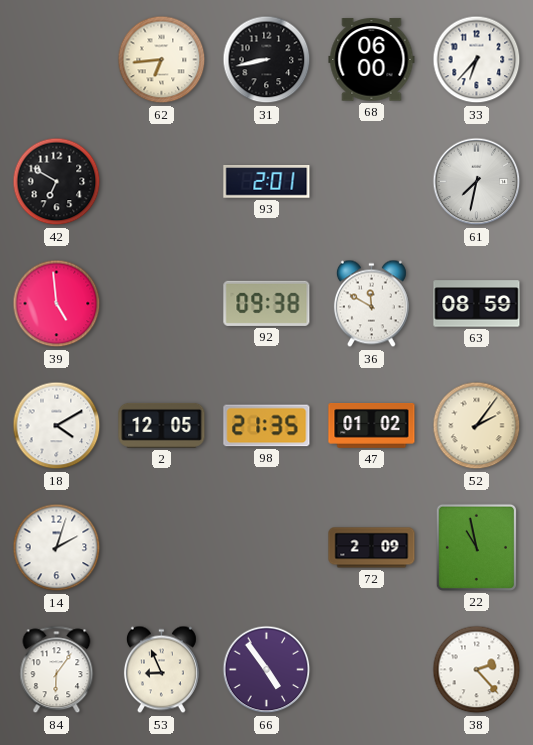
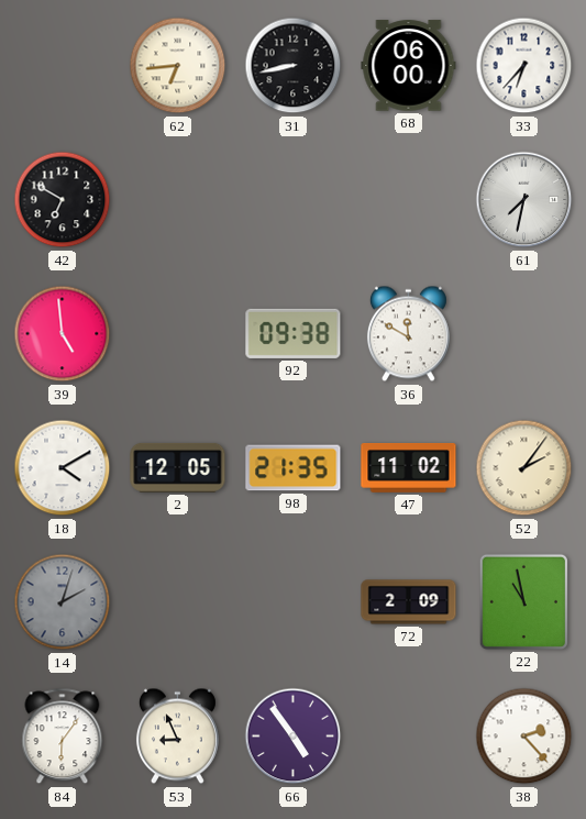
93: 2:01 -> none (267, 182)
63: 08:59 -> none (477, 304)
47: 01:02 -> 11:02 (409, 468)
14 dial: white -> grey (63, 602)
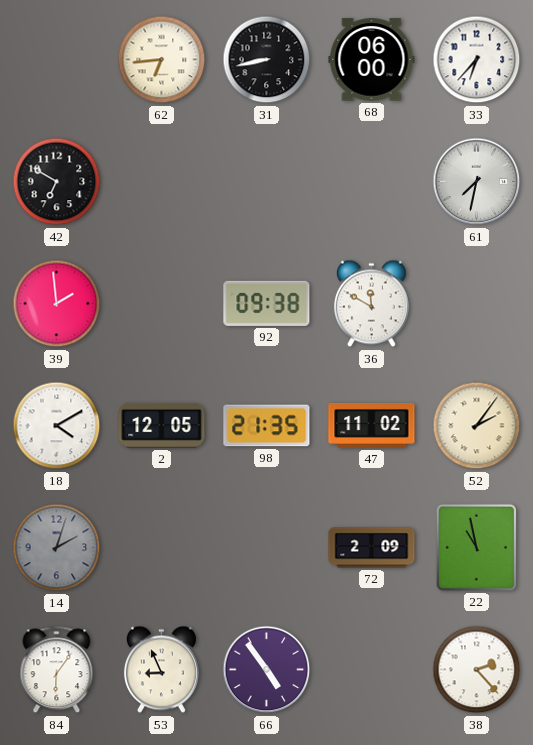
39: 4:59 -> 1:59 (57, 304)
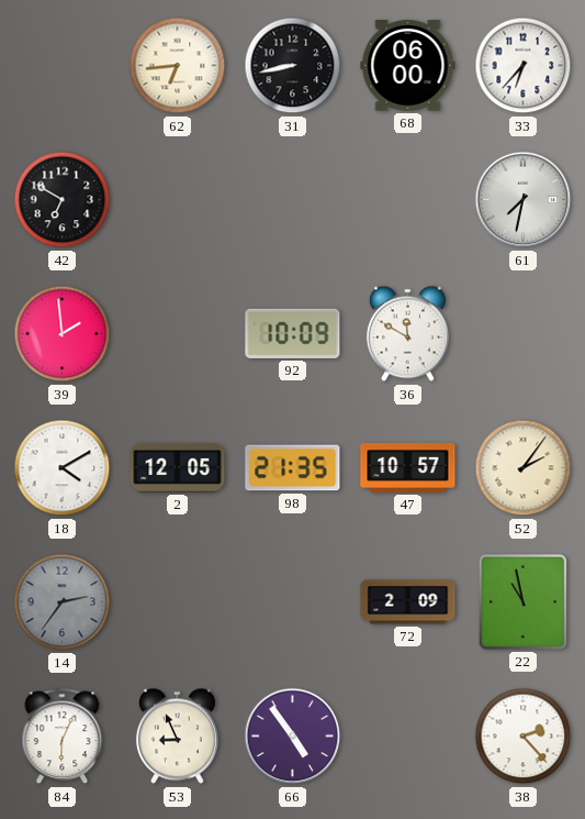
92: 09:38 -> 10:09 (293, 333)
47: 11:02 -> 10:57 (408, 468)
14: 2:03 -> 2:36 (63, 602)
84: 6:06 -> 6:04 (63, 737)
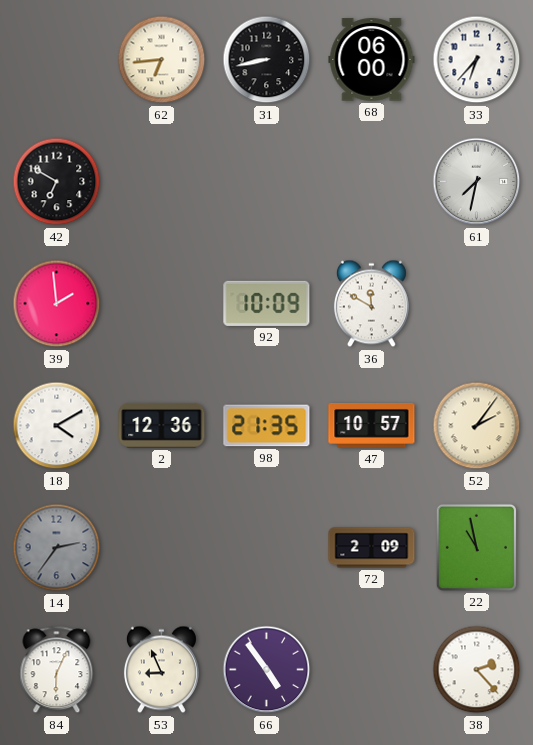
2: 12:05 -> 12:36 (162, 425)
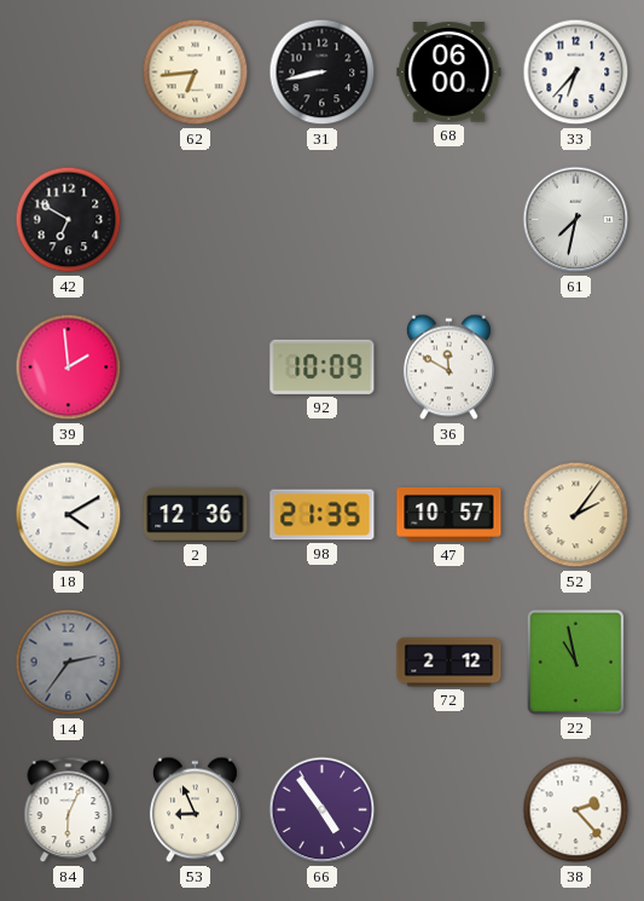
72: 2:09 -> 2:12 (449, 663)
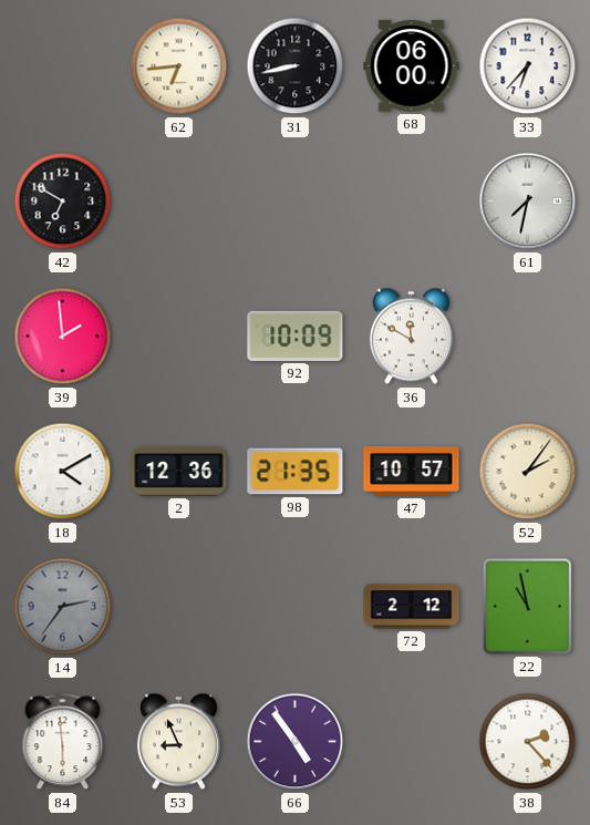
84: 6:04 -> 5:59 (63, 742)
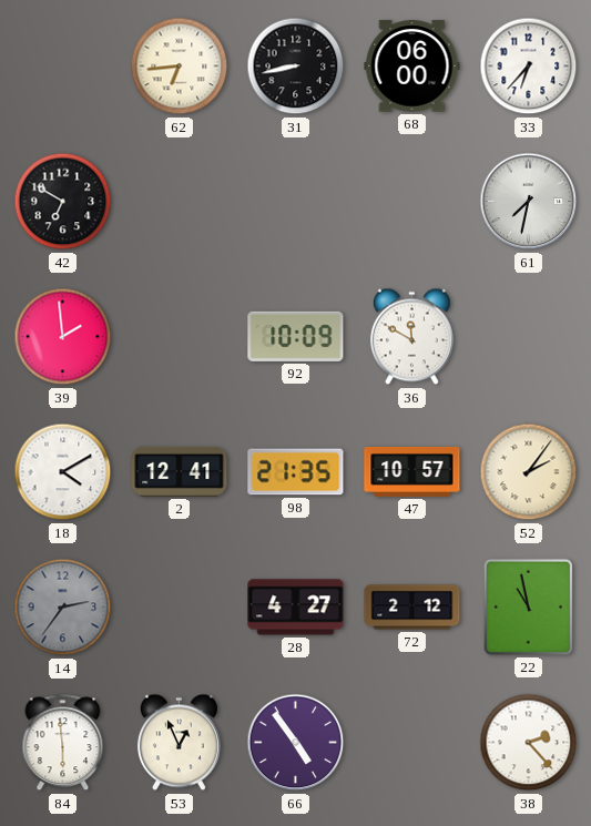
2: 12:36 -> 12:41 (180, 471)
28: none -> 4:27 (296, 608)
53: 8:56 -> 12:56 (179, 743)
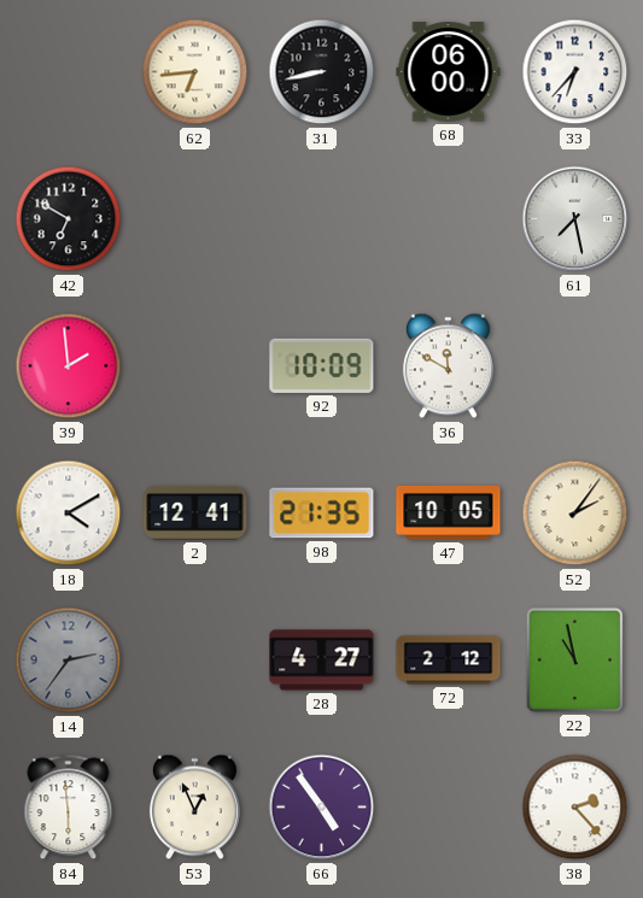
61: 7:32 -> 7:28 (575, 219)
47: 10:57 -> 10:05 (449, 513)
